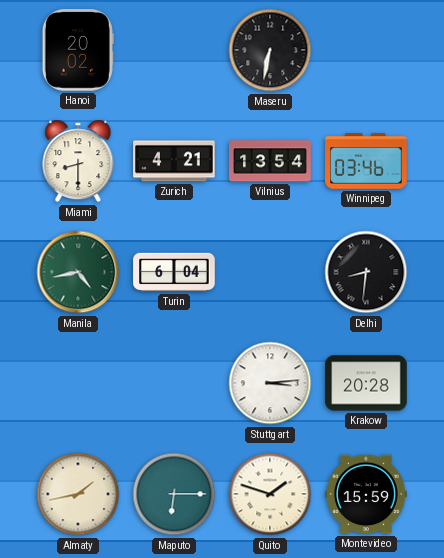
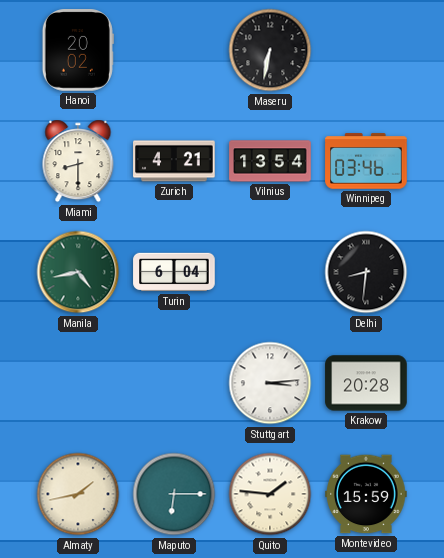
Quito: 1:48 -> 1:46 (270, 494)
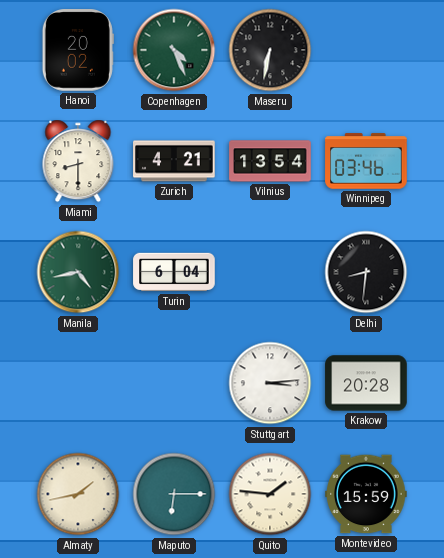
Copenhagen: none -> 4:26 (174, 50)
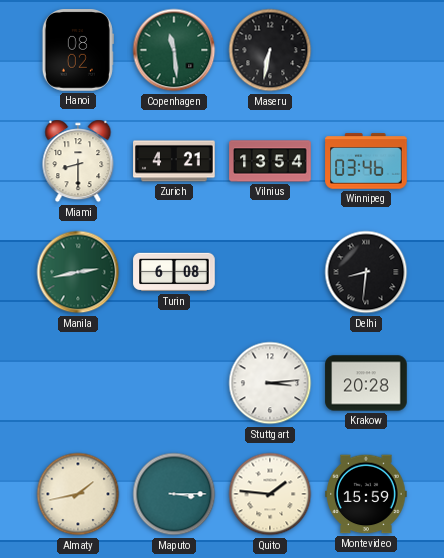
Hanoi: 20:02 -> 08:02 (78, 50)
Copenhagen: 4:26 -> 11:29 (174, 50)
Manila: 4:43 -> 2:43 (78, 272)
Turin: 6:04 -> 6:08 (174, 272)
Maputo: 6:15 -> 3:15 (174, 494)
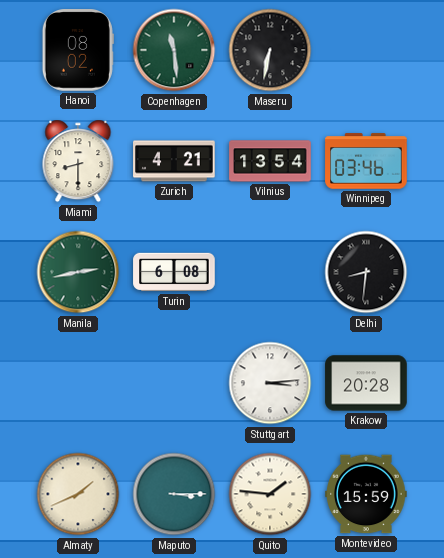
Almaty: 1:43 -> 1:41 (78, 494)
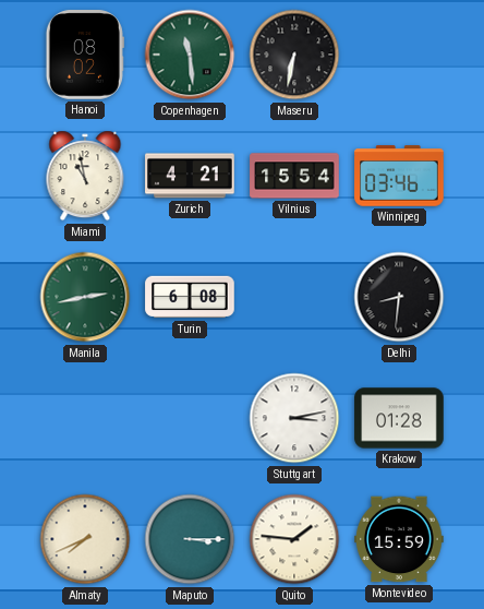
Miami: 8:30 -> 10:58 (85, 176)
Vilnius: 13:54 -> 15:54 (294, 176)
Stuttgart: 3:14 -> 3:13 (294, 418)
Krakow: 20:28 -> 01:28 (399, 418)
Almaty: 1:41 -> 7:41 (85, 539)
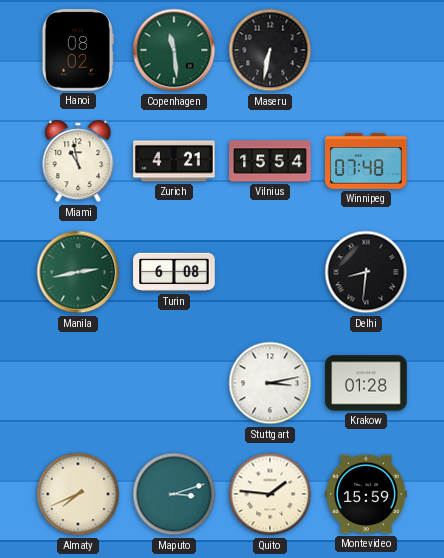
Winnipeg: 03:46 -> 07:48 (366, 161)
Maputo: 3:15 -> 3:12 (174, 494)
